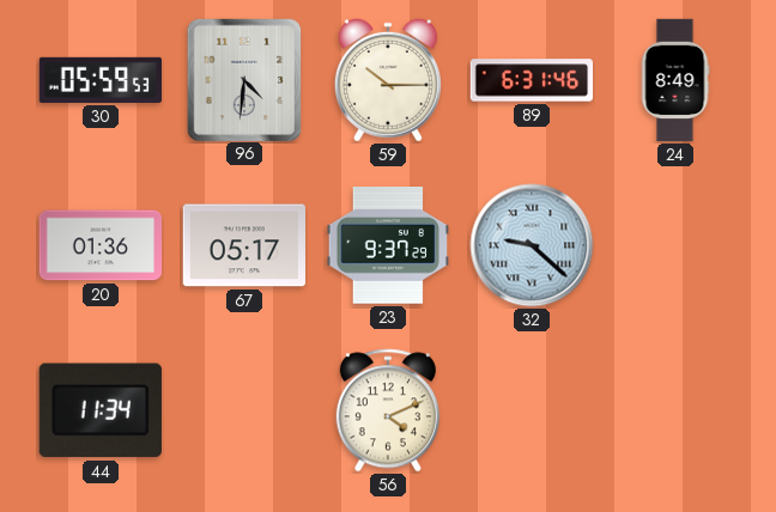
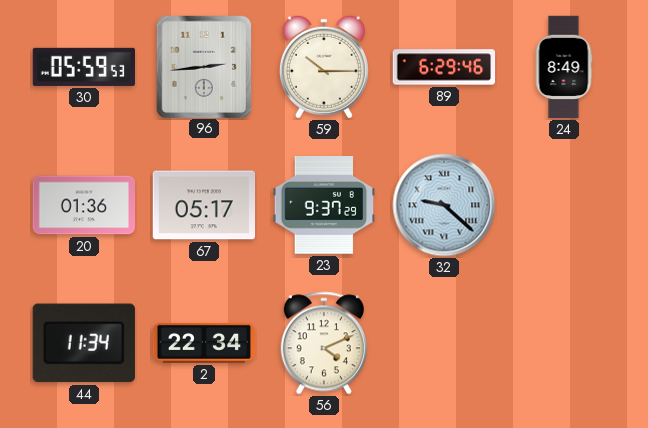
96: 4:31 -> 2:44 (203, 66)
89: 6:31 -> 6:29 (444, 67)
2: none -> 22:34 (204, 343)
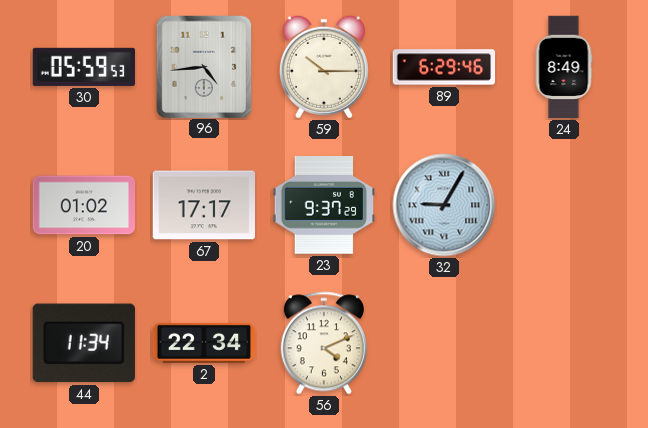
96: 2:44 -> 4:44 (203, 66)
20: 01:36 -> 01:02 (84, 205)
67: 05:17 -> 17:17 (203, 205)
32: 9:22 -> 9:05 (444, 205)
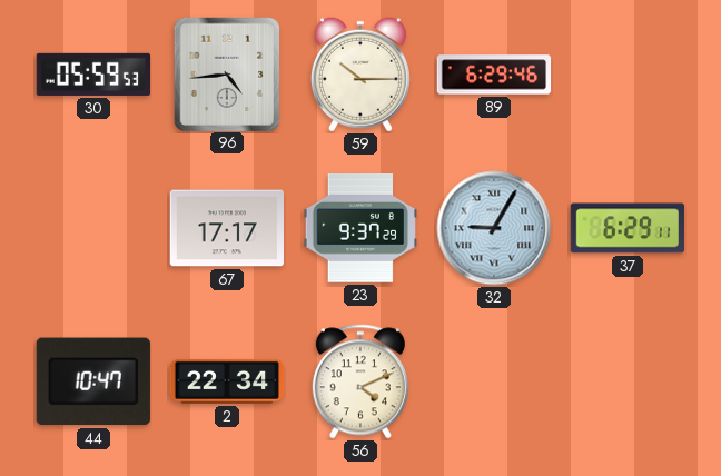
24: 8:49 -> none (564, 67)
20: 01:02 -> none (84, 205)
37: none -> 6:29 (628, 228)
44: 11:34 -> 10:47 (93, 381)
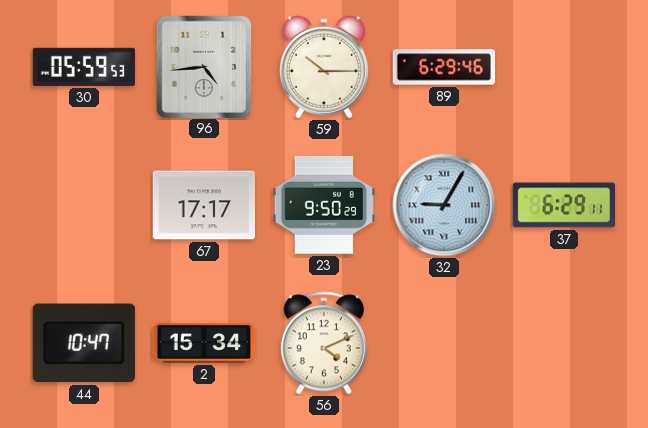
23: 9:37 -> 9:50 (323, 206)
2: 22:34 -> 15:34 (204, 343)
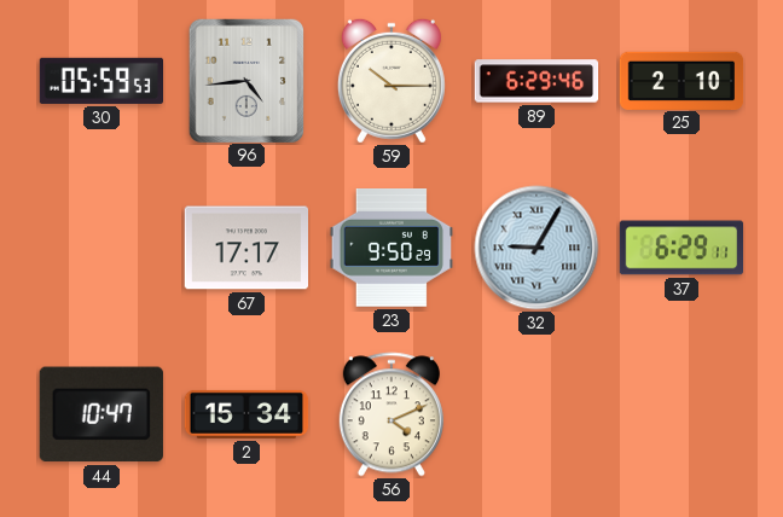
25: none -> 2:10 (681, 80)
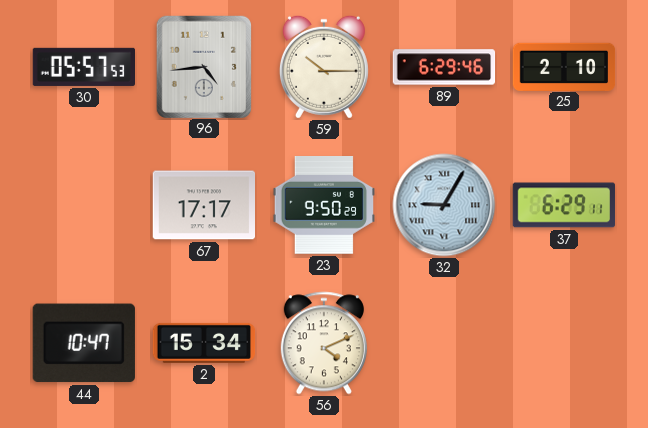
30: 05:59 -> 05:57 (83, 67)
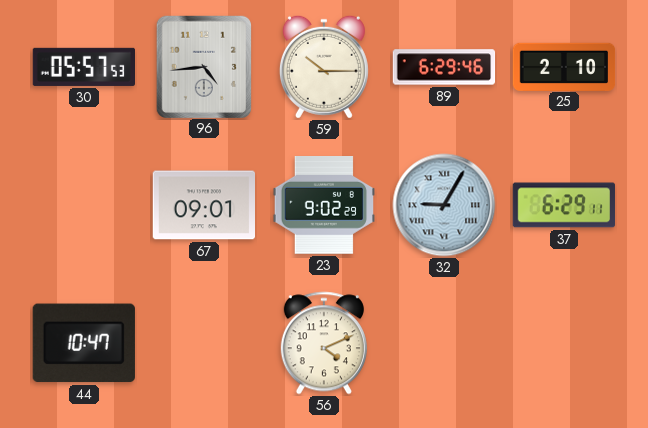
67: 17:17 -> 09:01 (203, 205)
23: 9:50 -> 9:02 (323, 206)
2: 15:34 -> none (204, 343)
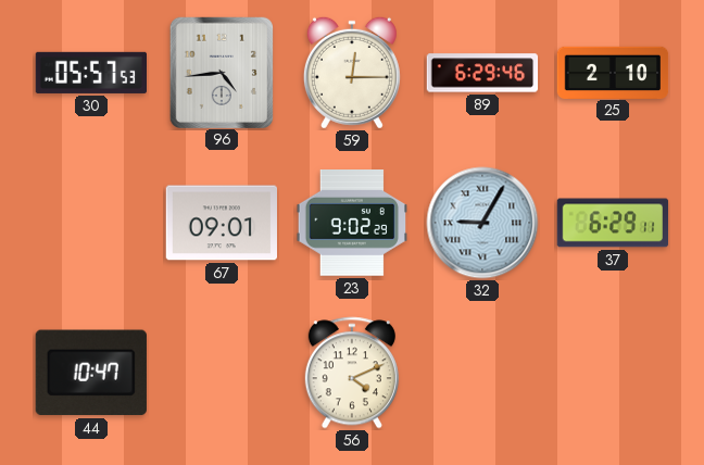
59: 10:15 -> 12:15 (352, 73)
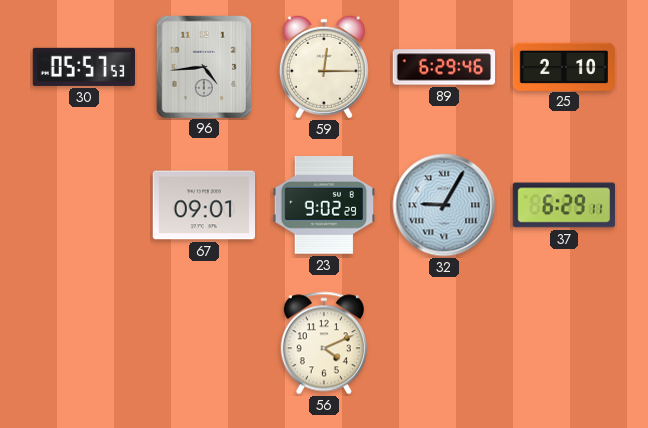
44: 10:47 -> none (91, 373)
